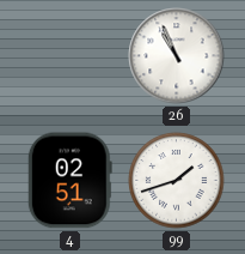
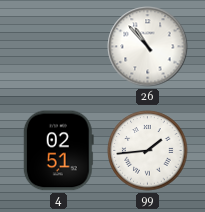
26: 10:56 -> 10:53 (148, 47)
99: 1:42 -> 1:44 (148, 151)
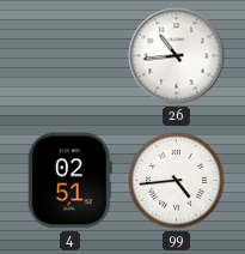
26: 10:53 -> 10:44 (177, 56)
99: 1:44 -> 4:44 (177, 181)
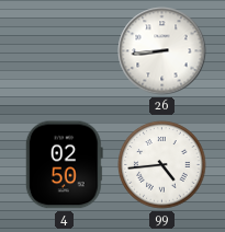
26: 10:44 -> 8:44 (162, 51)
4: 02:51 -> 02:50 (64, 165)
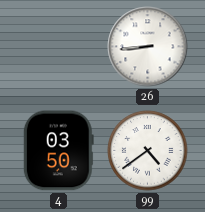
4: 02:50 -> 03:50 (58, 151)
99: 4:44 -> 4:39 (148, 151)
